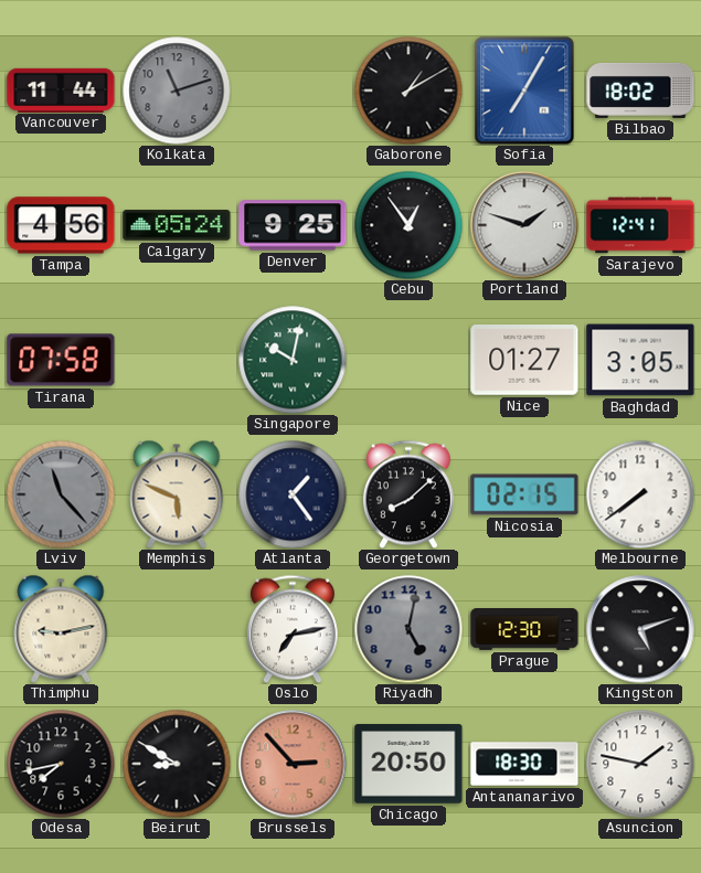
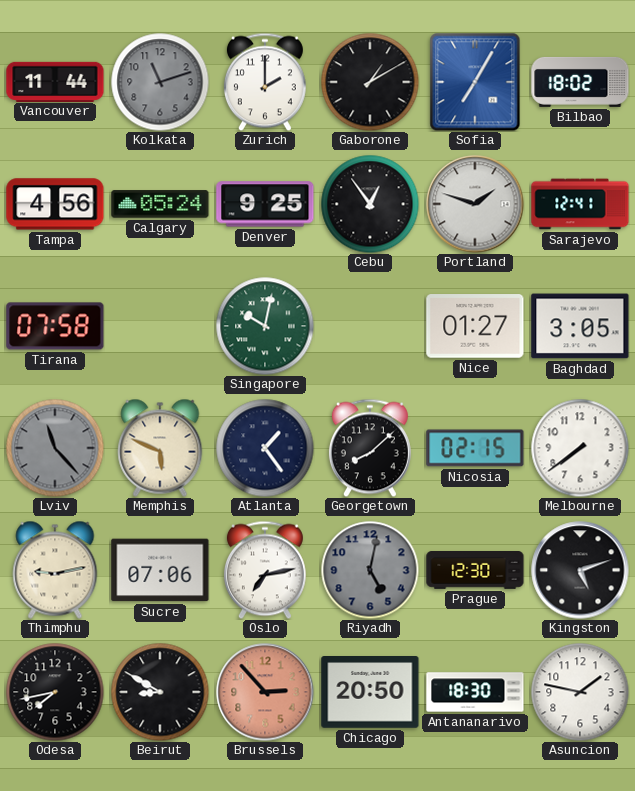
Zurich: none -> 2:00 (265, 82)
Sucre: none -> 07:06 (160, 570)
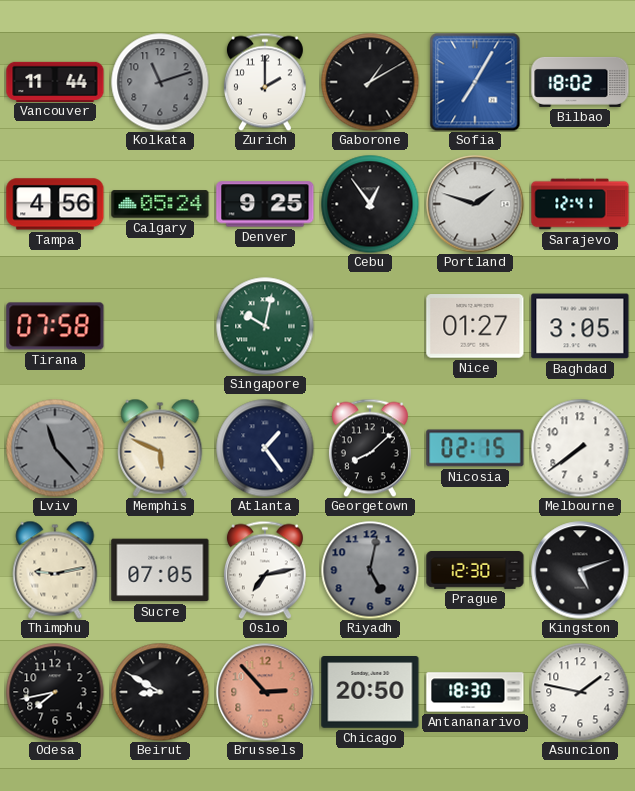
Sucre: 07:06 -> 07:05 (160, 570)
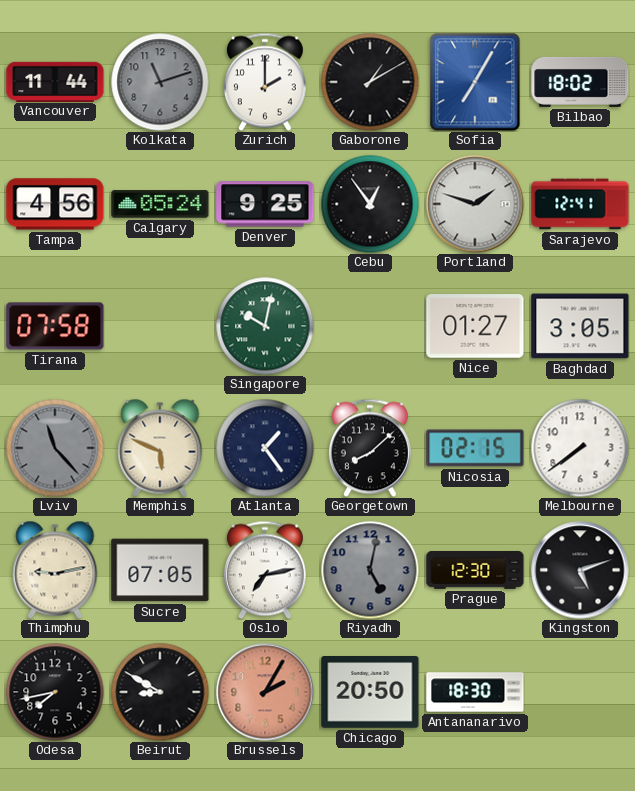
Brussels: 2:53 -> 2:05 (265, 692)
Asuncion: 1:47 -> none (580, 692)
